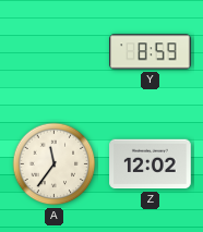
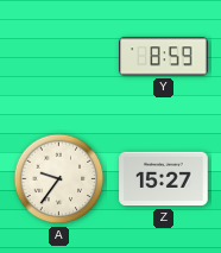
A: 11:36 -> 9:36 (59, 179)
Z: 12:02 -> 15:27 (164, 179)
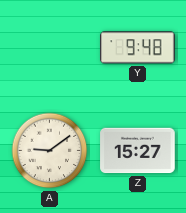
Y: 8:59 -> 9:48 (138, 48)
A: 9:36 -> 9:09 (50, 151)
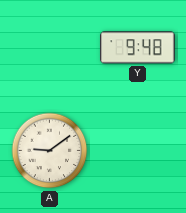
Z: 15:27 -> none (138, 151)
